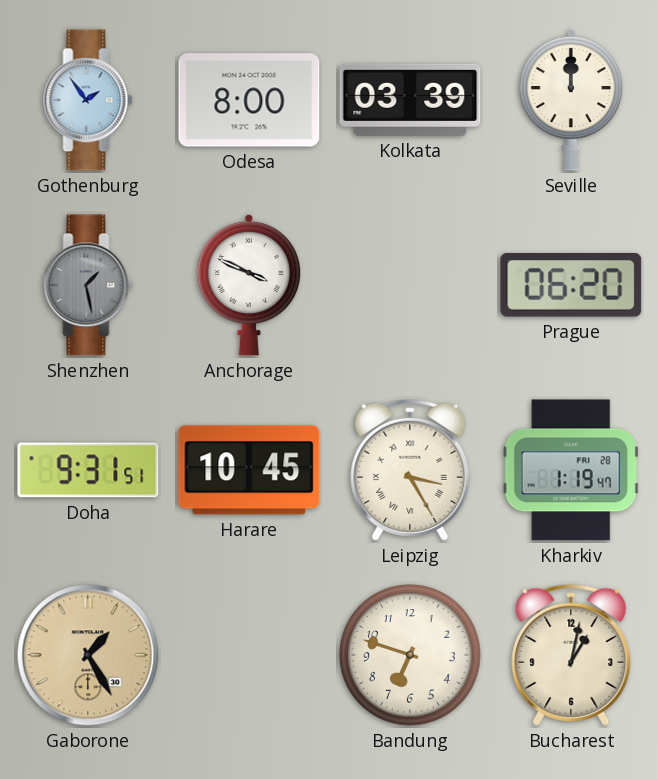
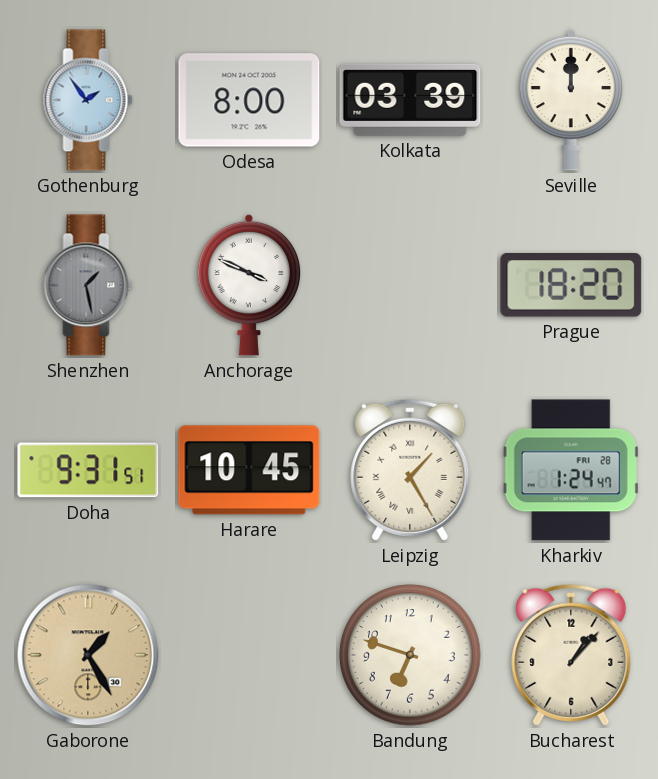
Prague: 06:20 -> 18:20 (571, 286)
Leipzig: 3:25 -> 1:25 (410, 470)
Kharkiv: 1:19 -> 1:24 (571, 470)
Bucharest: 1:02 -> 1:07 (571, 655)
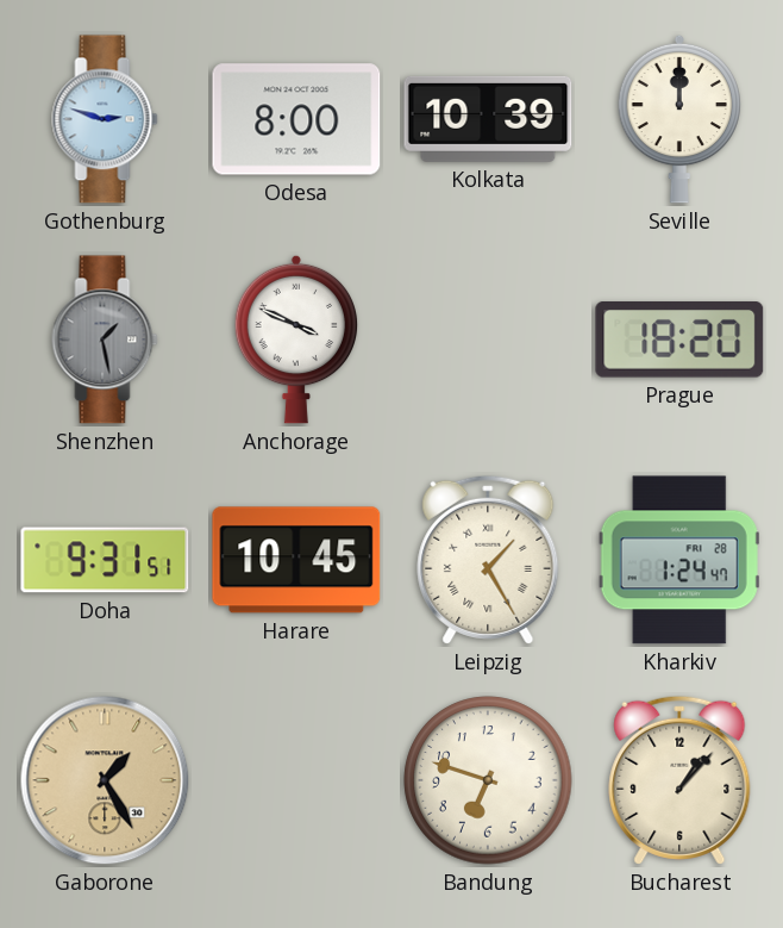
Gothenburg: 1:54 -> 2:48 (105, 119)
Kolkata: 03:39 -> 10:39 (488, 119)
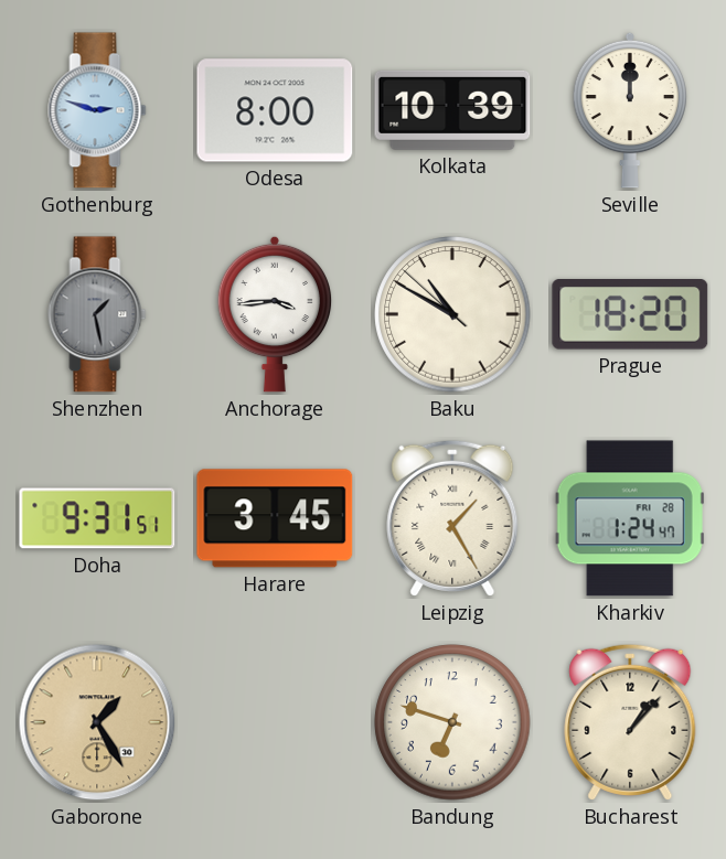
Anchorage: 3:49 -> 3:44 (275, 314)
Baku: none -> 10:49 (452, 314)
Harare: 10:45 -> 3:45 (275, 518)
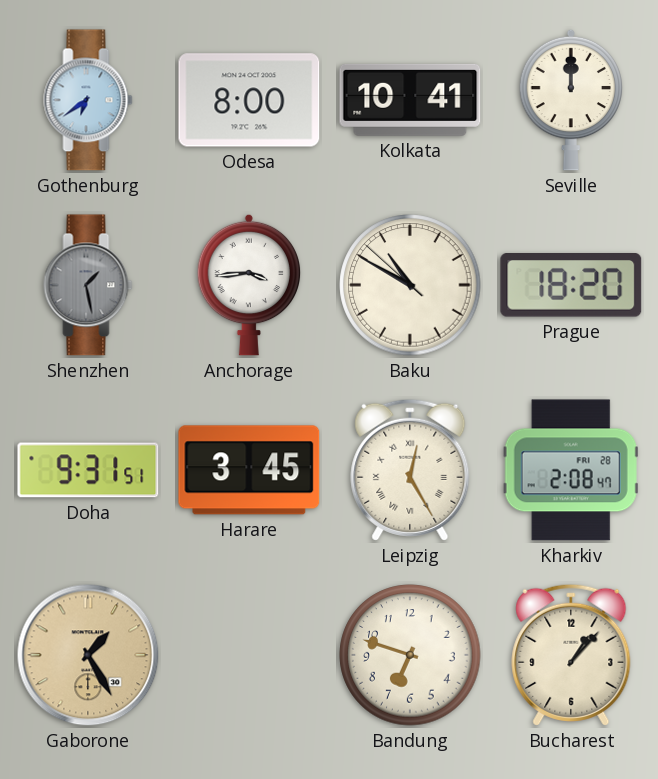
Gothenburg: 2:48 -> 6:39 (88, 100)
Kolkata: 10:39 -> 10:41 (410, 100)
Leipzig: 1:25 -> 12:25 (410, 470)
Kharkiv: 1:24 -> 2:08 (571, 470)
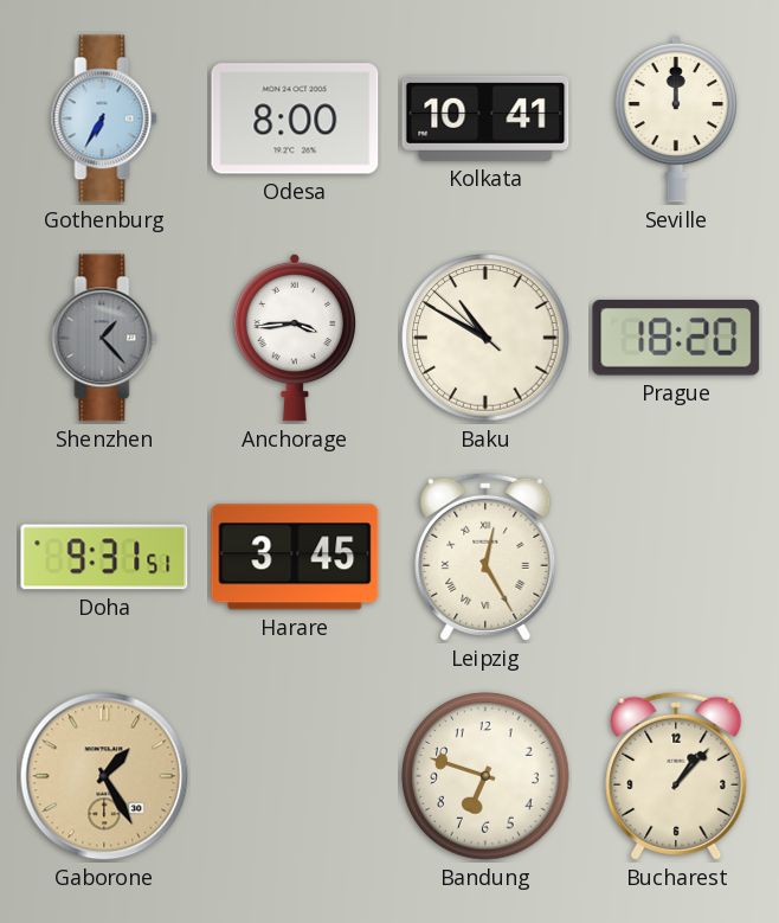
Gothenburg: 6:39 -> 6:35 (104, 118)
Shenzhen: 1:28 -> 1:23 (104, 338)
Kharkiv: 2:08 -> none (571, 470)
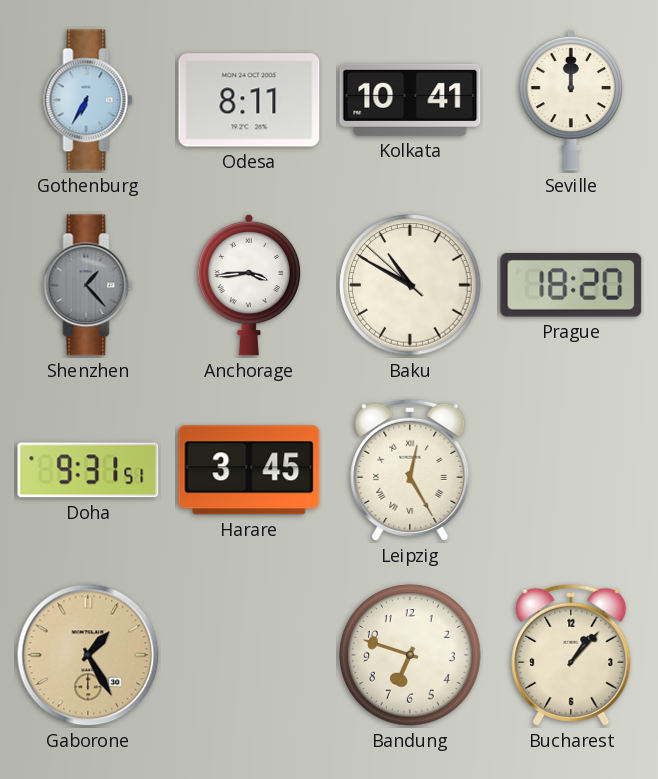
Odesa: 8:00 -> 8:11 (249, 100)
